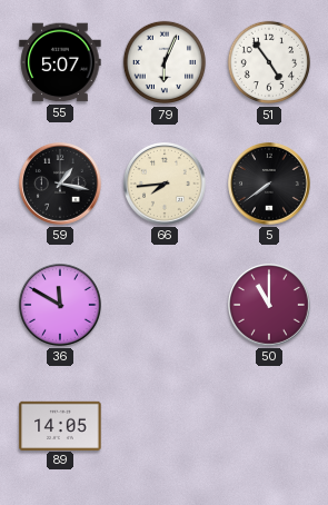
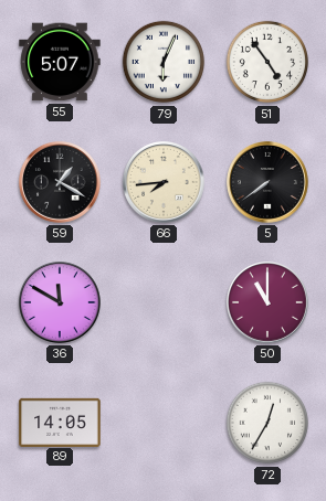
59: 1:17 -> 1:20 (61, 183)
72: none -> 12:35 (267, 423)
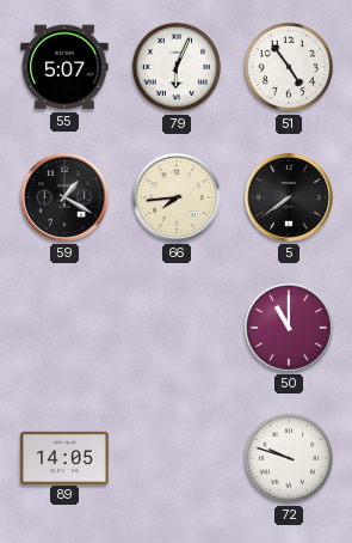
36: 11:50 -> none (61, 303)
72: 12:35 -> 9:48 (289, 458)
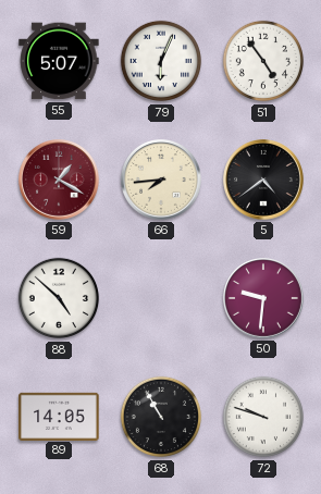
59 dial: black -> burgundy (60, 181)
5: 7:39 -> 4:39 (264, 181)
88: none -> 4:52 (59, 298)
50: 11:00 -> 9:31 (264, 299)
68: none -> 10:55 (161, 417)
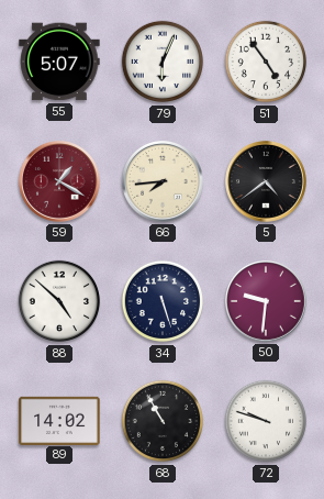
34: none -> 5:27 (163, 301)
89: 14:05 -> 14:02 (59, 420)
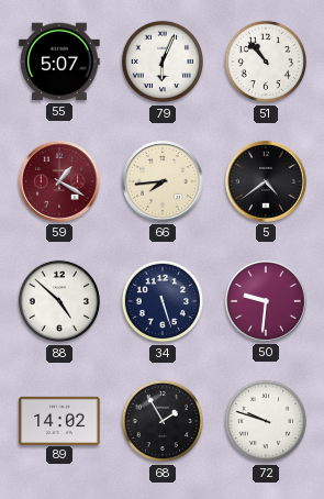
51: 4:54 -> 10:53 (266, 62)
68: 10:55 -> 1:55 (163, 421)
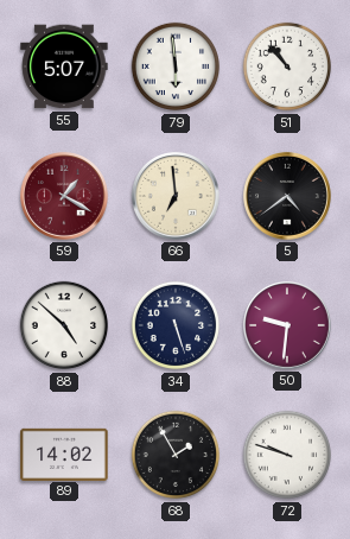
79: 6:04 -> 5:59 (176, 66)
66: 7:44 -> 6:59 (177, 197)
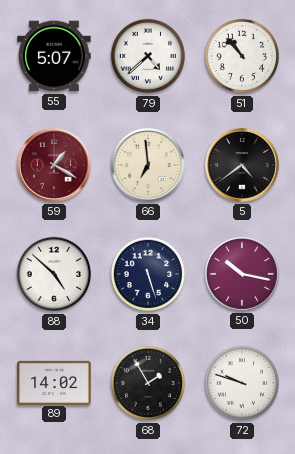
79: 5:59 -> 4:38 (148, 56)
50: 9:31 -> 10:17 (243, 275)
